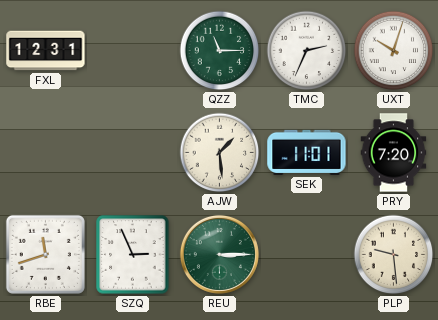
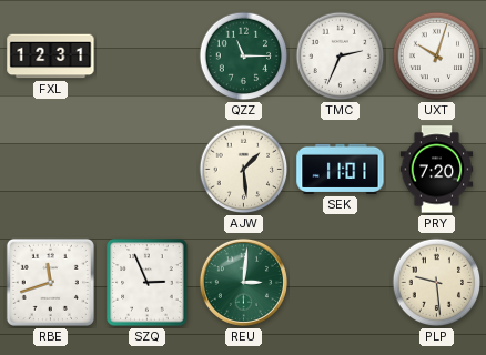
REU: 3:15 -> 3:01 (243, 282)
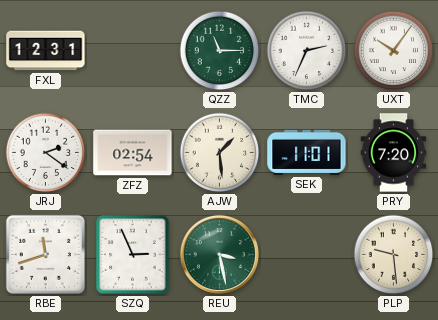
UXT: 10:03 -> 10:06 (394, 51)
JRJ: none -> 2:21 (46, 153)
ZFZ: none -> 02:54 (133, 153)
REU: 3:01 -> 3:28 (219, 254)
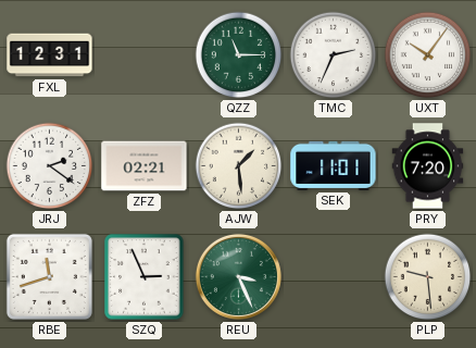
ZFZ: 02:54 -> 02:21 (145, 166)
REU: 3:28 -> 3:26 (238, 276)
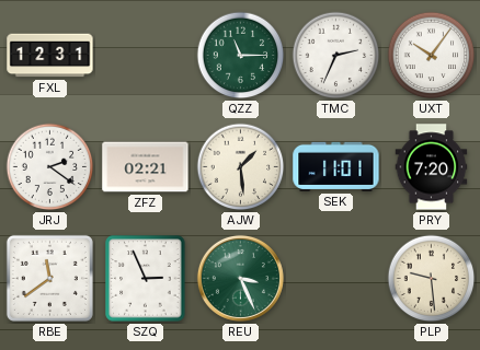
RBE: 11:42 -> 11:39 (49, 278)
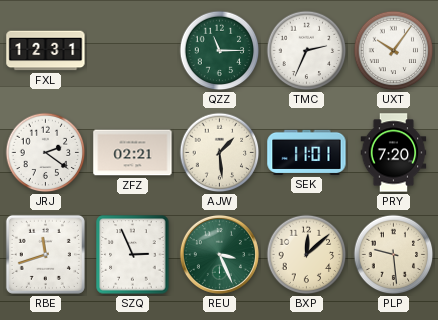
RBE: 11:39 -> 11:42 (45, 254)
BXP: none -> 12:08 (307, 255)
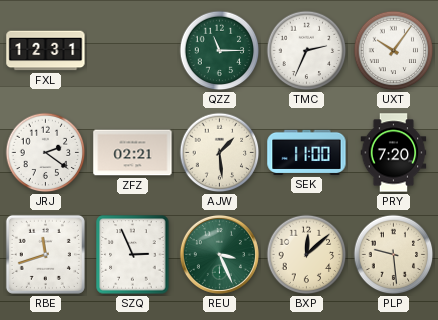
SEK: 11:01 -> 11:00 (307, 152)
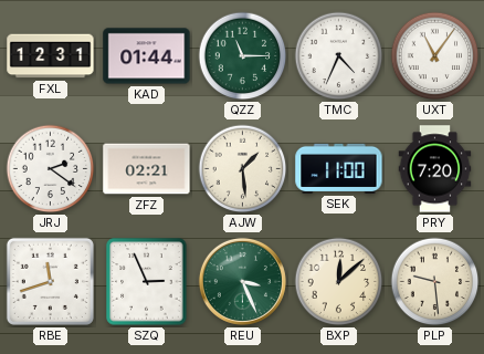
KAD: none -> 01:44 (147, 56)
TMC: 2:34 -> 4:34 (339, 56)
UXT: 10:06 -> 11:06 (435, 56)
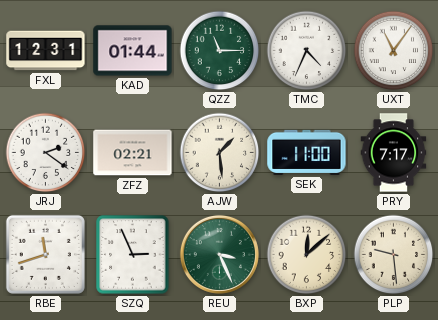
PRY: 7:20 -> 7:17 (394, 153)
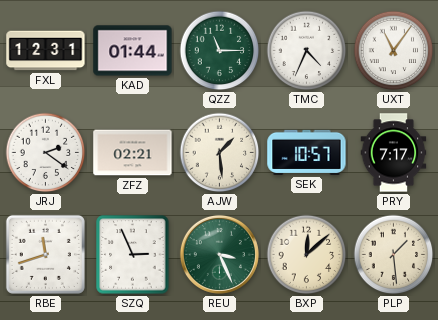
SEK: 11:00 -> 10:57 (307, 152)
PLP: 9:29 -> 1:29 (394, 255)
